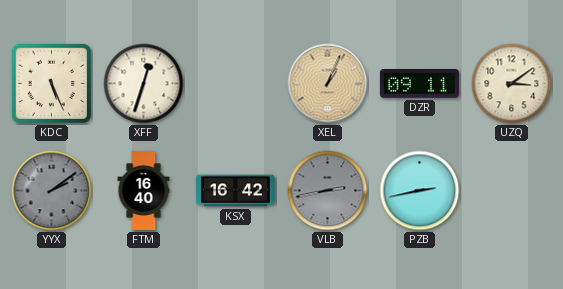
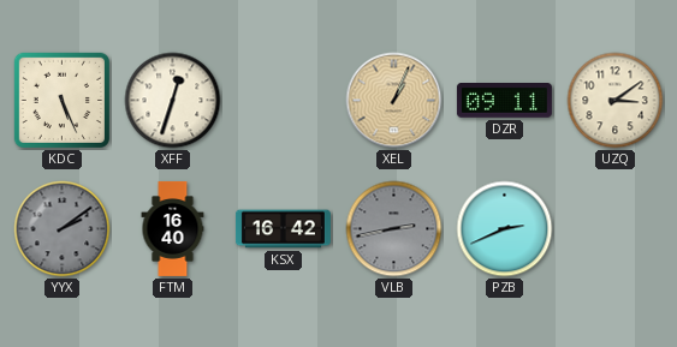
PZB: 2:43 -> 2:41 (505, 229)
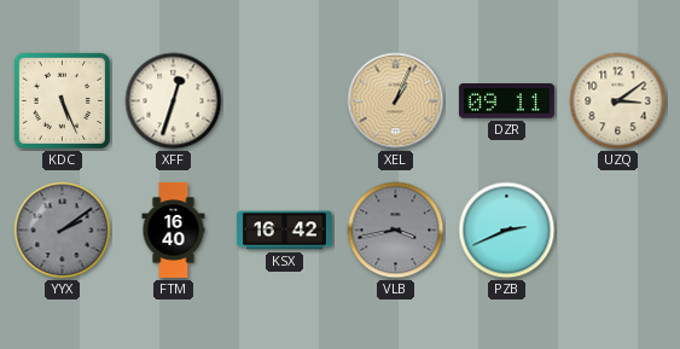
VLB: 2:43 -> 3:43 (396, 231)
